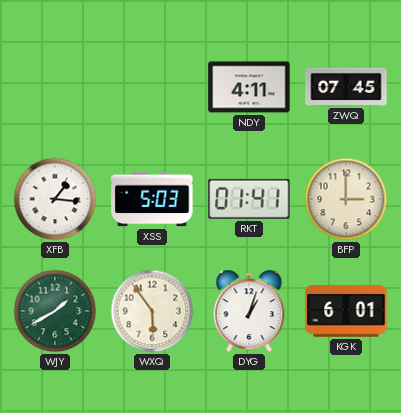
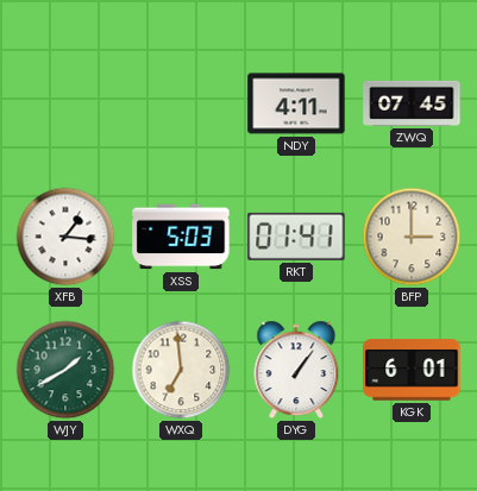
WXQ: 5:54 -> 6:59 (181, 370)
DYG: 1:03 -> 1:06 (296, 370)
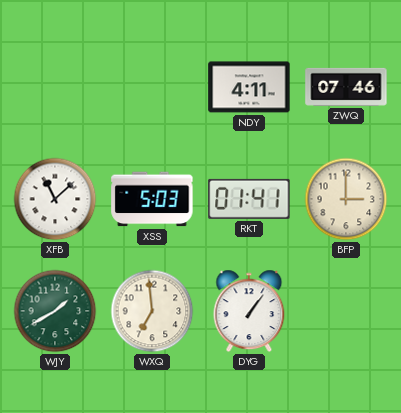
ZWQ: 07:45 -> 07:46 (346, 87)
XFB: 1:16 -> 11:08 (55, 199)
KGK: 6:01 -> none (412, 370)
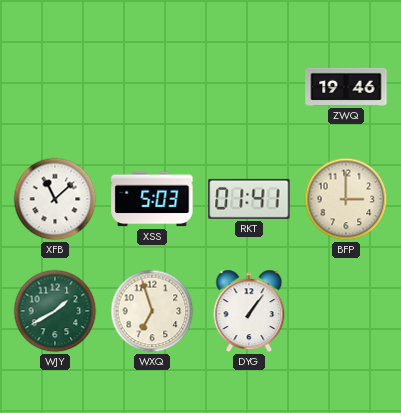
NDY: 4:11 -> none (249, 87)
ZWQ: 07:46 -> 19:46 (346, 87)
WXQ: 6:59 -> 6:57 (152, 311)
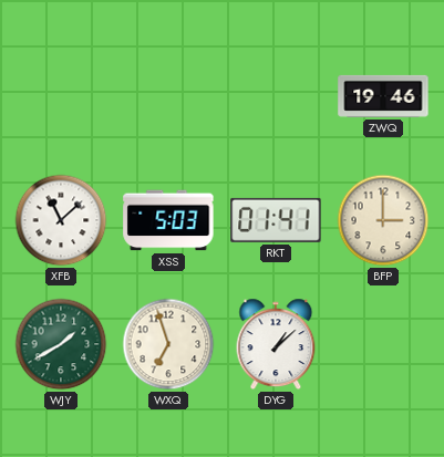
DYG: 1:06 -> 1:08 (276, 344)
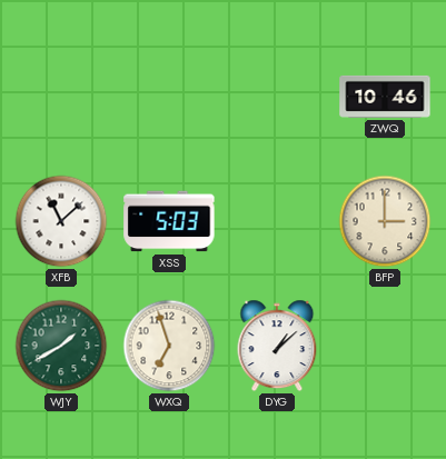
ZWQ: 19:46 -> 10:46 (385, 97)
RKT: 01:41 -> none (276, 220)
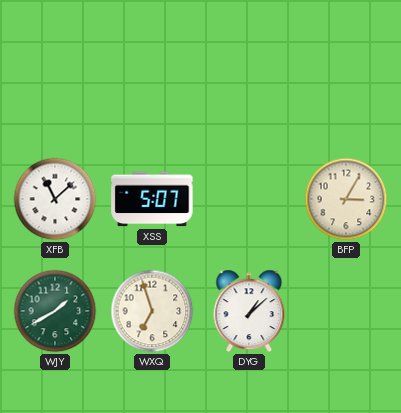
ZWQ: 10:46 -> none (385, 97)
XSS: 5:03 -> 5:07 (152, 199)
BFP: 3:00 -> 3:05 (346, 199)
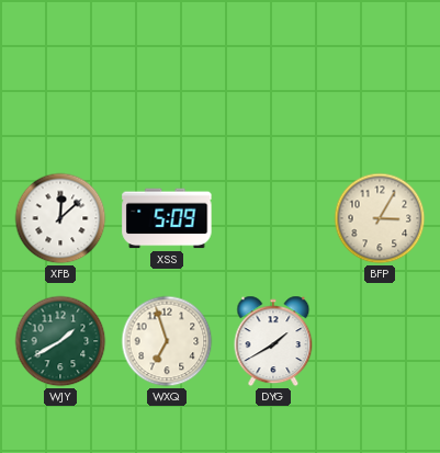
XFB: 11:08 -> 12:08 (60, 218)
XSS: 5:07 -> 5:09 (167, 218)
DYG: 1:08 -> 1:40 (273, 341)
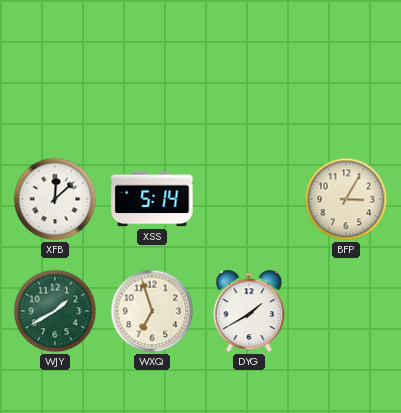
XSS: 5:09 -> 5:14 (152, 199)
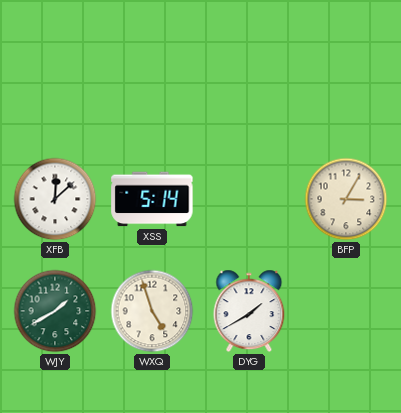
WXQ: 6:57 -> 4:57 (152, 311)
